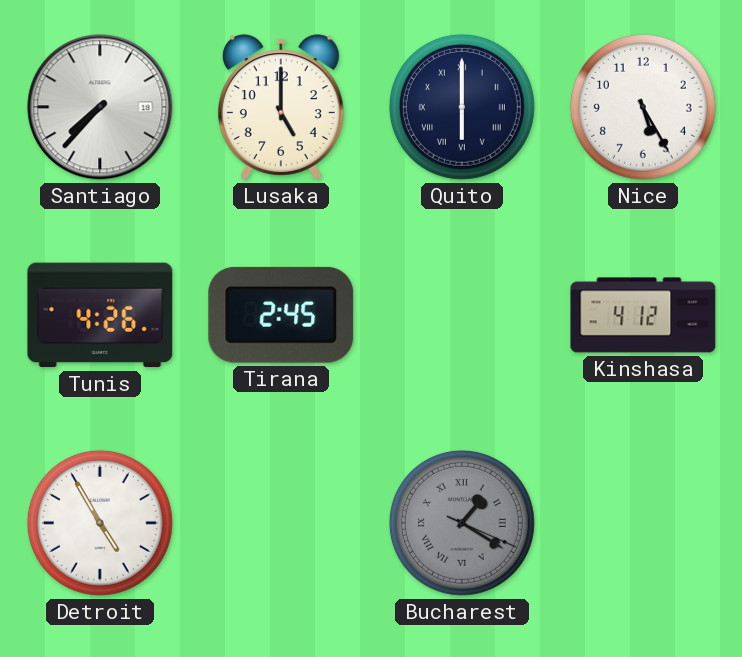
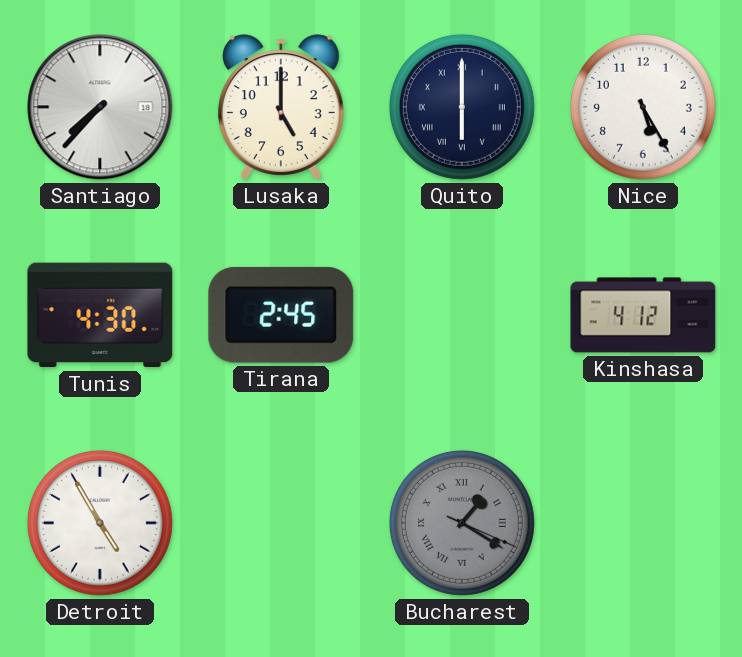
Tunis: 4:26 -> 4:30 (100, 315)
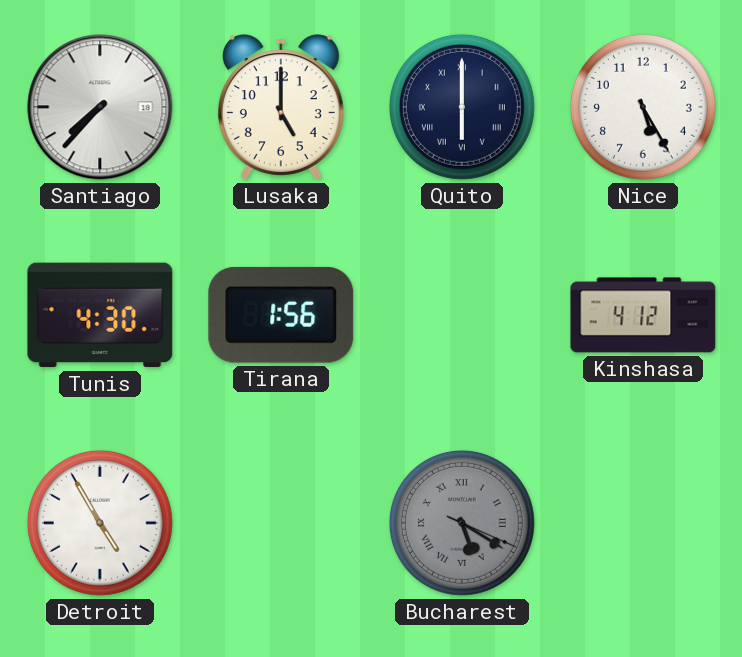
Tirana: 2:45 -> 1:56 (281, 315)
Bucharest: 1:20 -> 5:20 (462, 523)
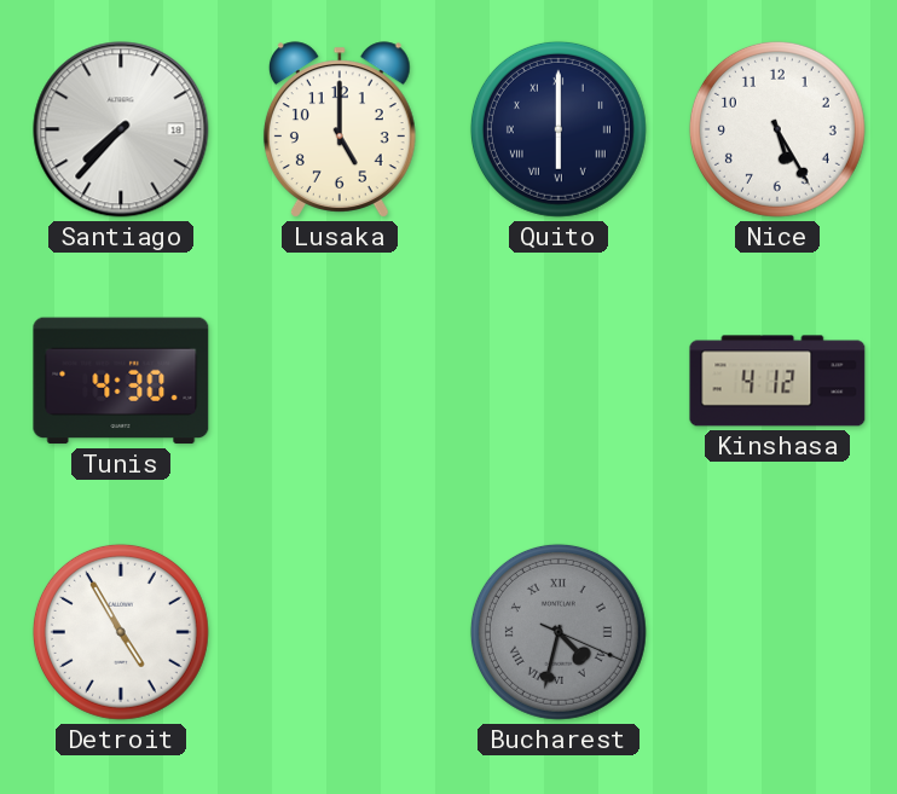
Tirana: 1:56 -> none (281, 315)
Bucharest: 5:20 -> 4:32 (559, 632)
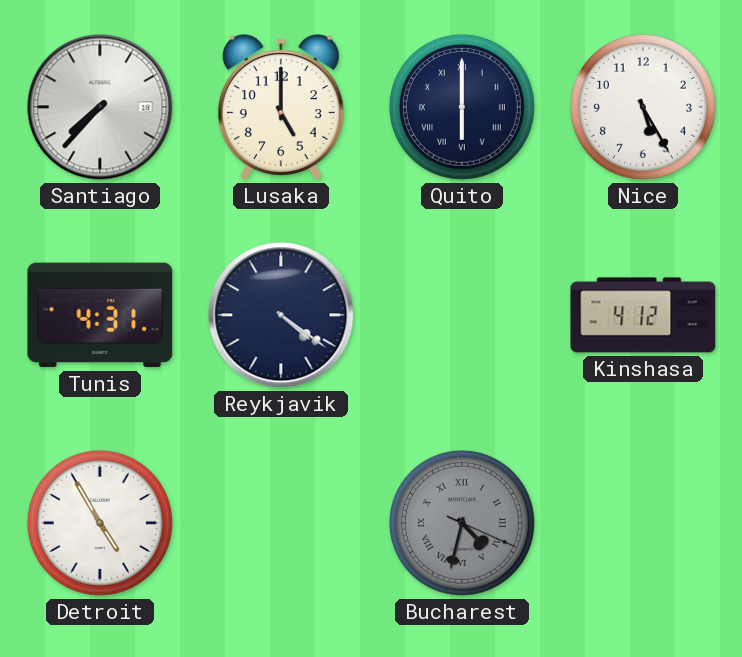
Tunis: 4:30 -> 4:31 (100, 315)
Reykjavik: none -> 4:21 (281, 315)
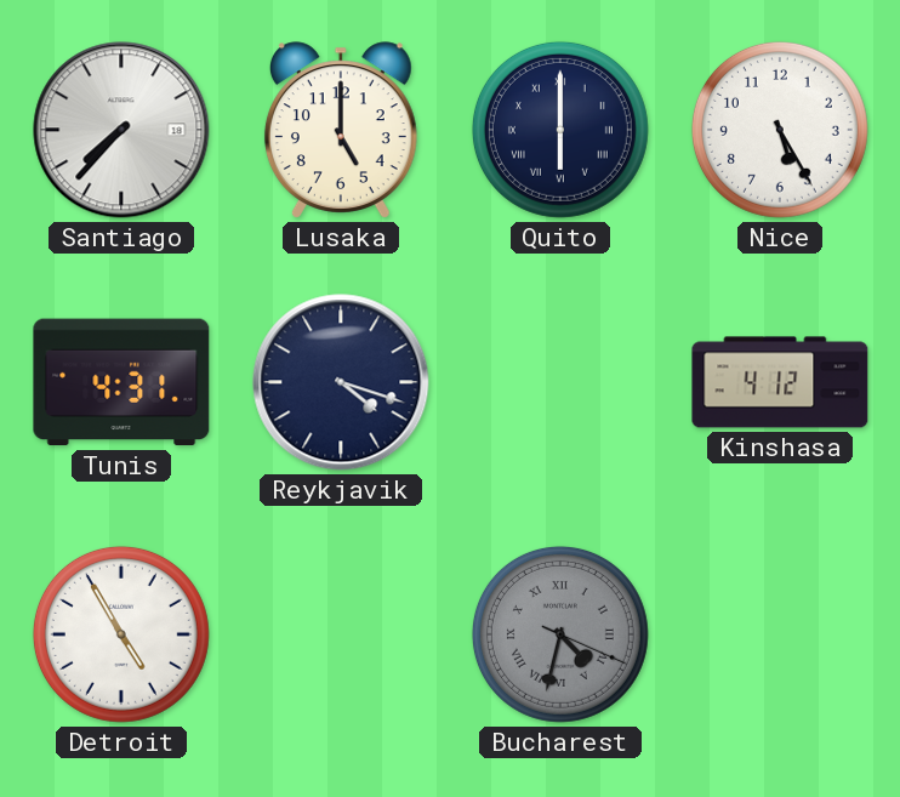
Reykjavik: 4:21 -> 4:18 (341, 382)
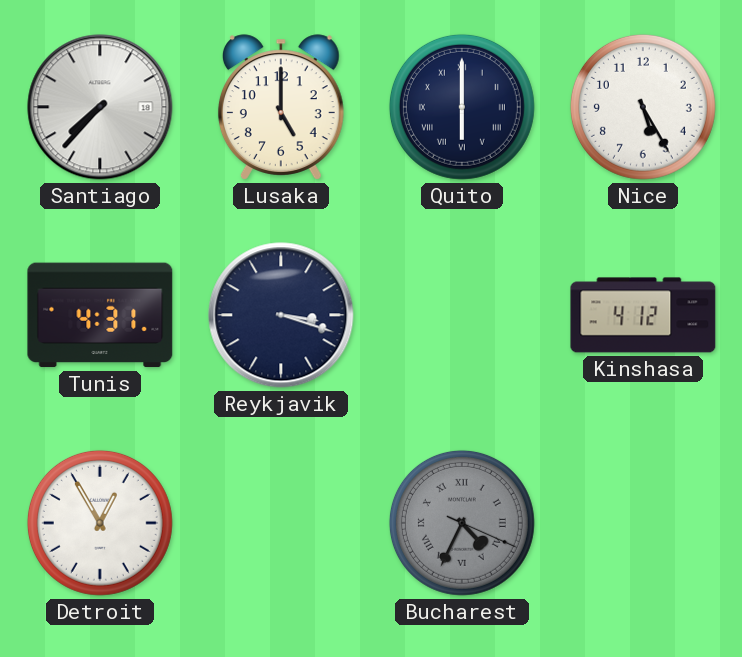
Reykjavik: 4:18 -> 3:18 (281, 315)
Detroit: 4:55 -> 12:55 (100, 523)
Bucharest: 4:32 -> 4:34 (462, 523)
